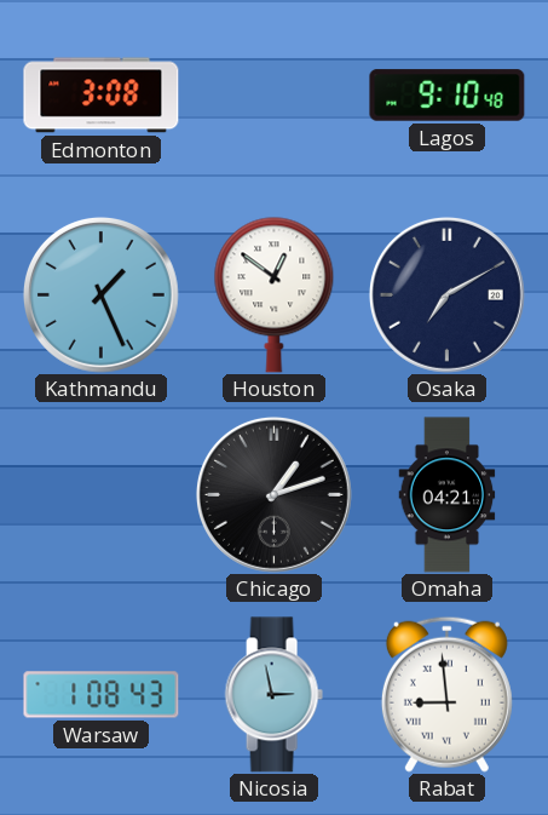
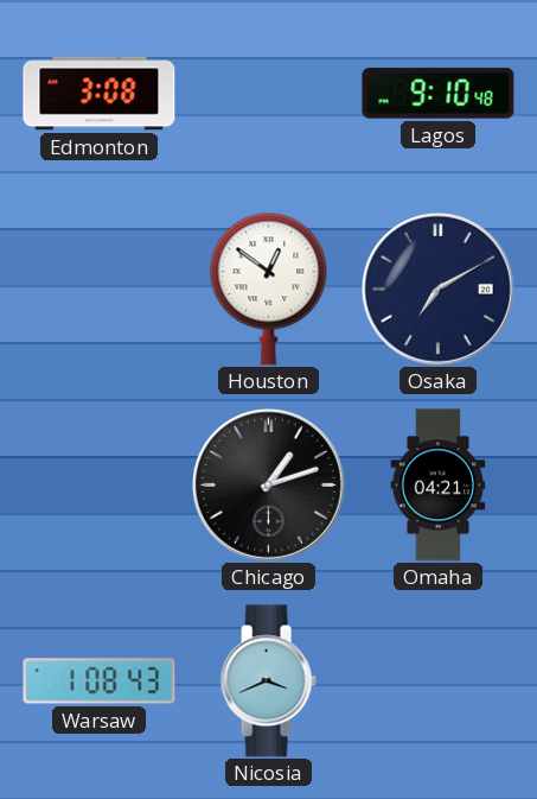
Kathmandu: 1:26 -> none (100, 294)
Nicosia: 2:58 -> 3:41 (268, 681)
Rabat: 8:59 -> none (446, 694)
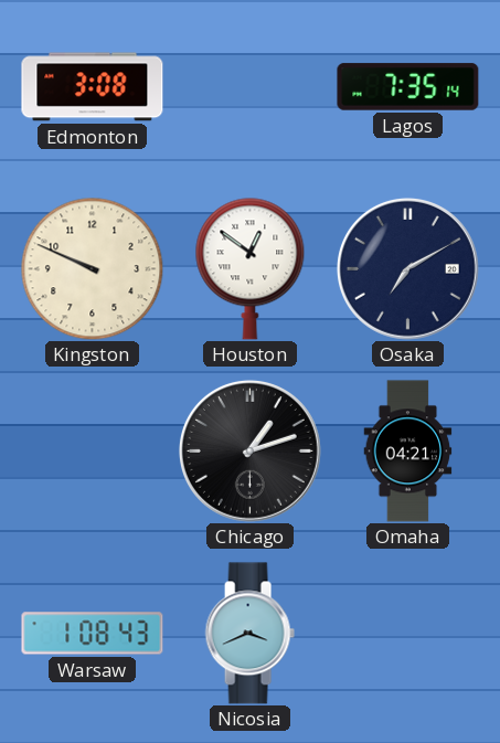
Lagos: 9:10 -> 7:35 (408, 87)
Kingston: none -> 9:49 (92, 268)
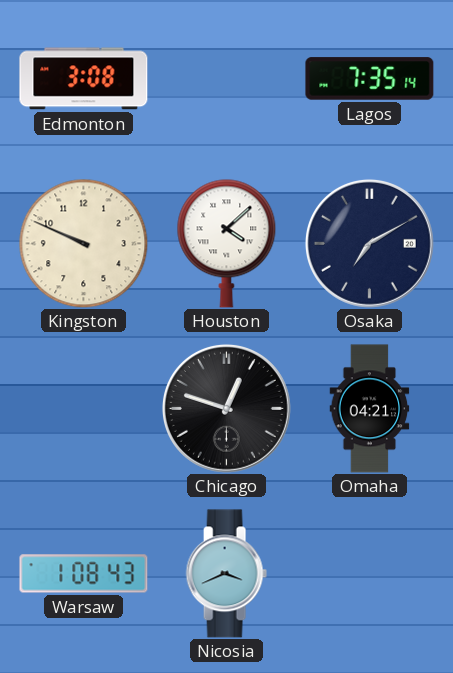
Houston: 12:51 -> 4:08 (227, 243)
Chicago: 1:12 -> 12:48 (226, 408)
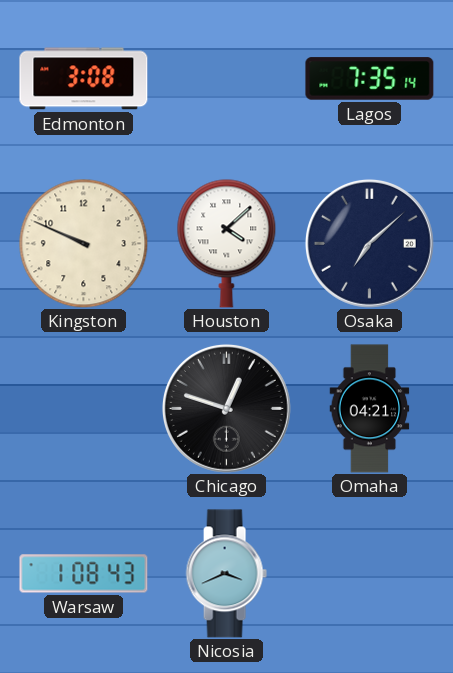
Osaka: 7:10 -> 7:08 (369, 243)
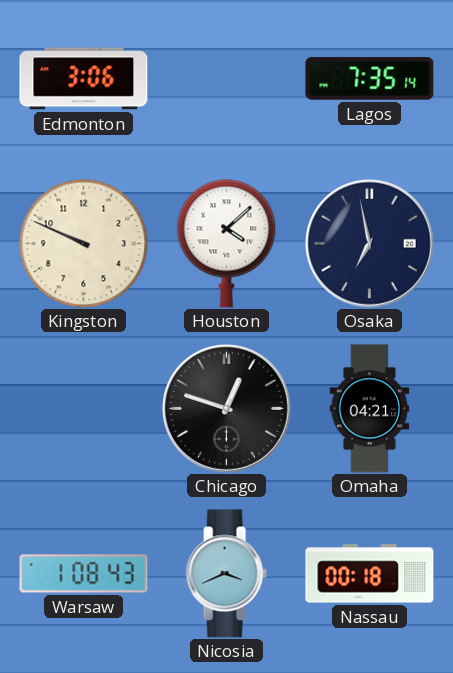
Edmonton: 3:08 -> 3:06 (84, 79)
Osaka: 7:08 -> 6:58 (369, 243)
Nassau: none -> 00:18 (370, 574)
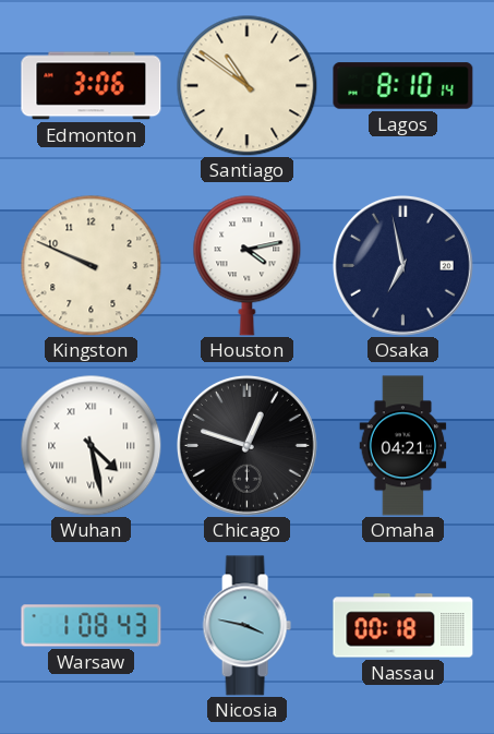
Santiago: none -> 10:51 (246, 85)
Lagos: 7:35 -> 8:10 (403, 86)
Houston: 4:08 -> 4:13 (248, 265)
Wuhan: none -> 4:28 (91, 445)
Nicosia: 3:41 -> 3:47 (246, 626)
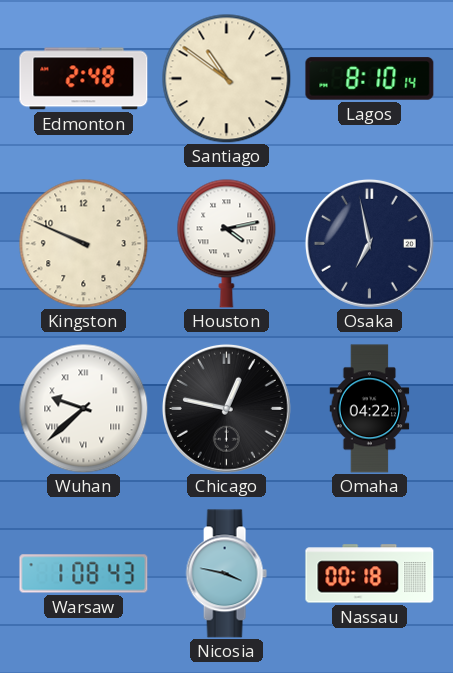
Edmonton: 3:06 -> 2:48 (84, 79)
Wuhan: 4:28 -> 9:38 (83, 408)
Chicago: 12:48 -> 12:47 (226, 408)
Omaha: 04:21 -> 04:22 (370, 409)
